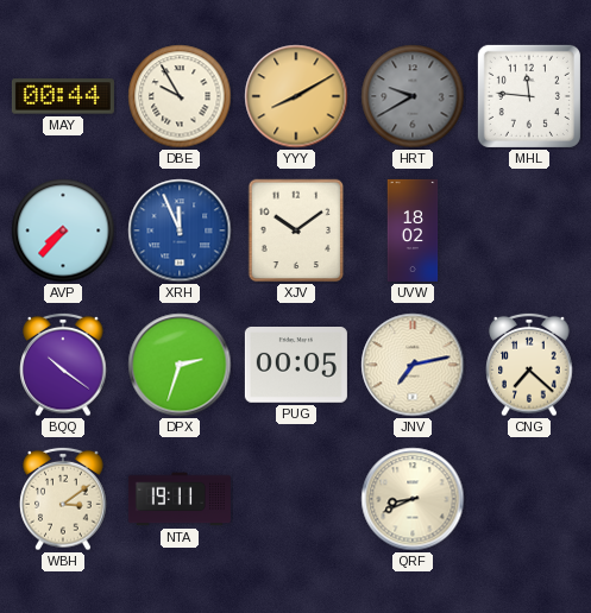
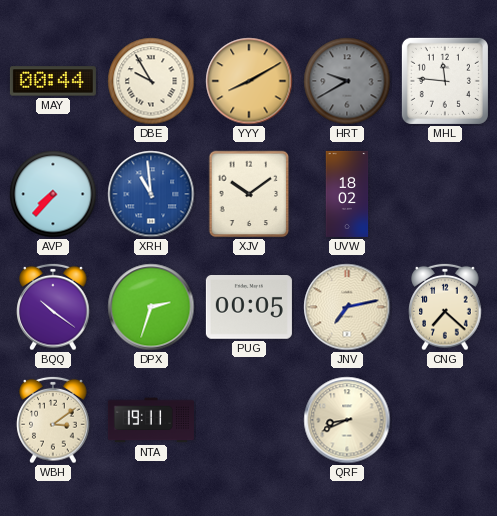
XRH: 11:56 -> 10:59 (151, 194)
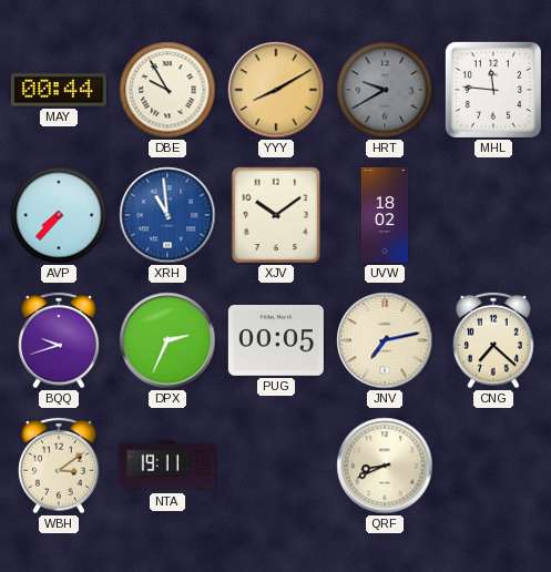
BQQ: 10:21 -> 9:42 (59, 340)
DPX: 2:33 -> 2:34 (167, 340)
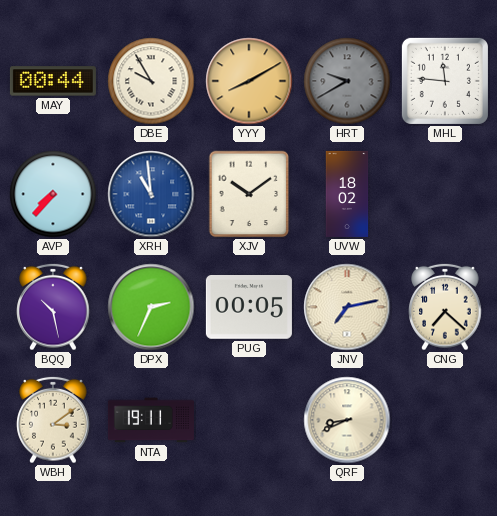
BQQ: 9:42 -> 10:28 (53, 307)
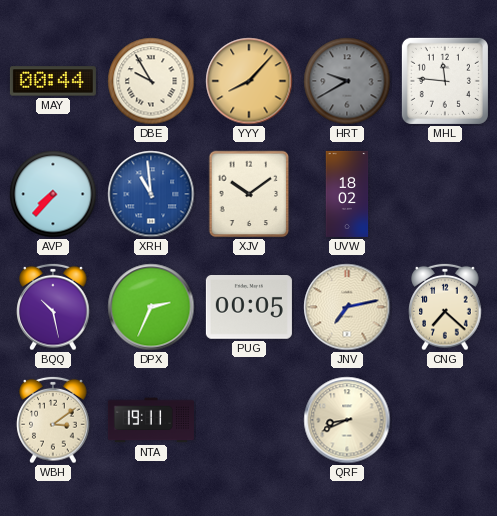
YYY: 8:10 -> 8:07 (249, 81)
